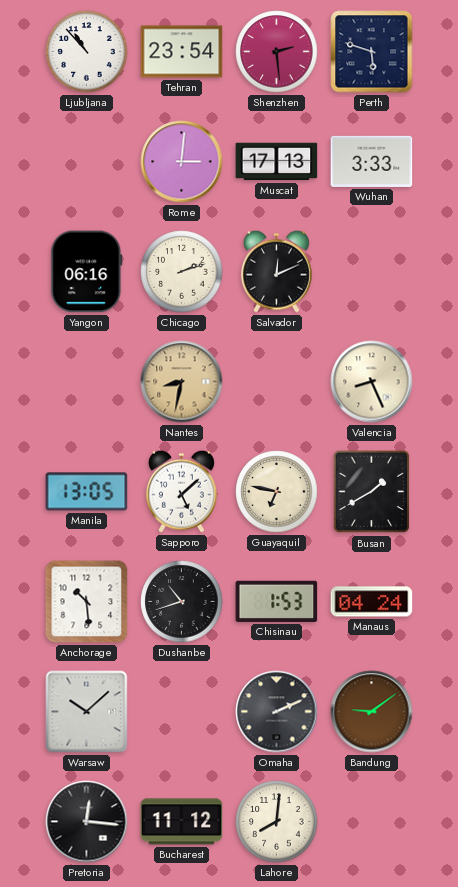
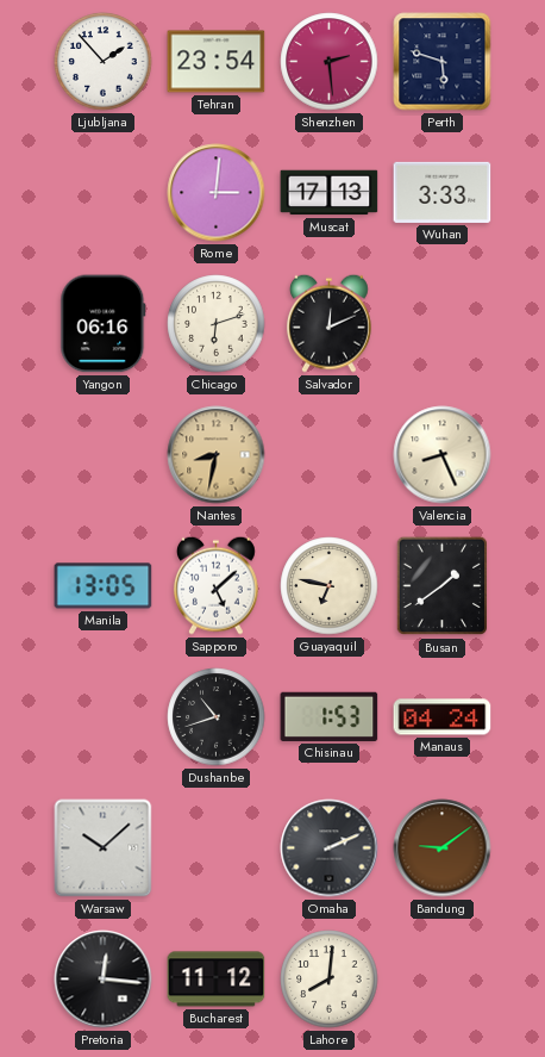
Ljubljana: 10:53 -> 1:53 (104, 62)
Chicago: 2:12 -> 6:12 (217, 324)
Busan: 1:40 -> 1:39 (443, 586)
Anchorage: 10:29 -> none (87, 602)
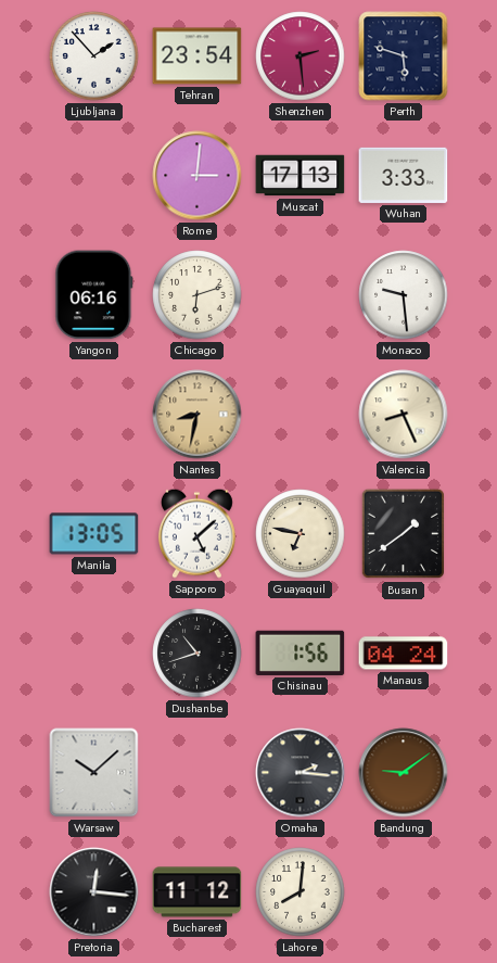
Salvador: 12:11 -> none (328, 323)
Monaco: none -> 9:29 (404, 295)
Chisinau: 1:53 -> 1:56 (301, 652)
Omaha: 2:11 -> 2:16 (301, 773)
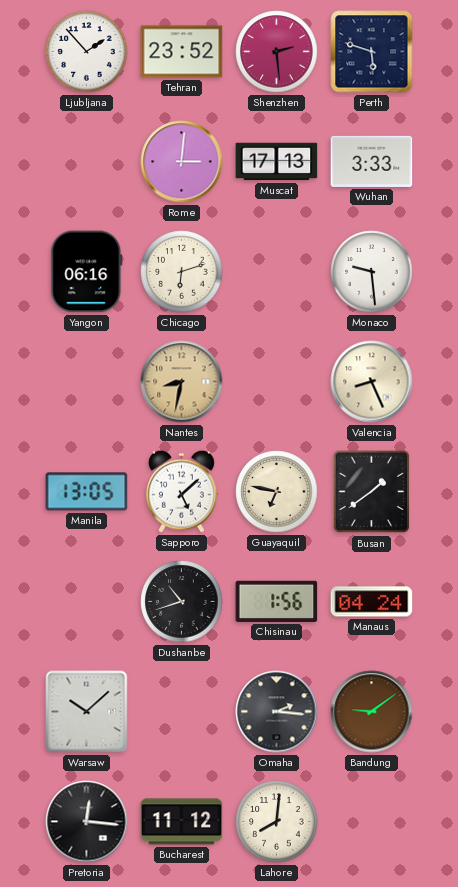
Tehran: 23:54 -> 23:52 (182, 52)
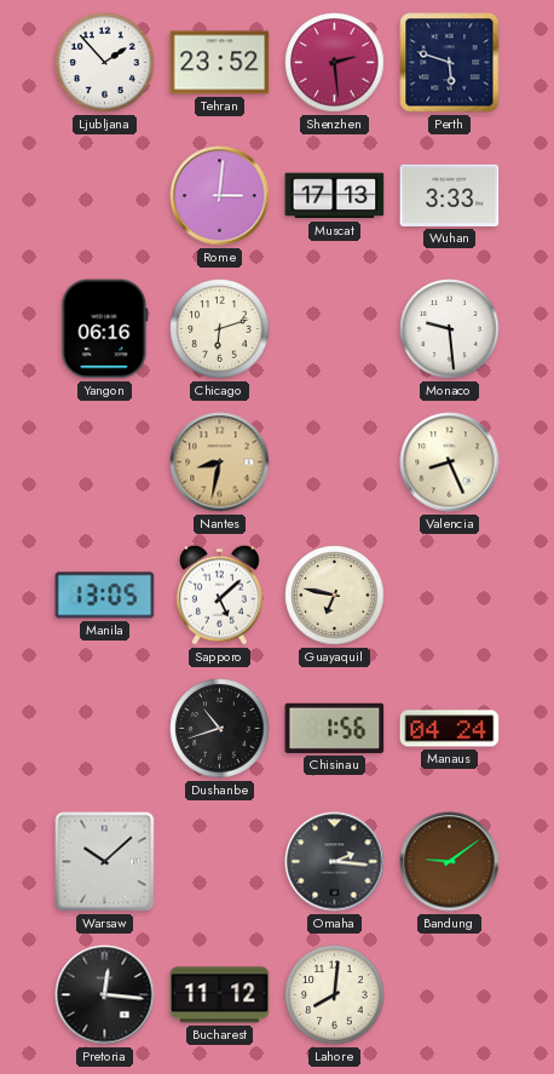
Busan: 1:39 -> none (372, 492)
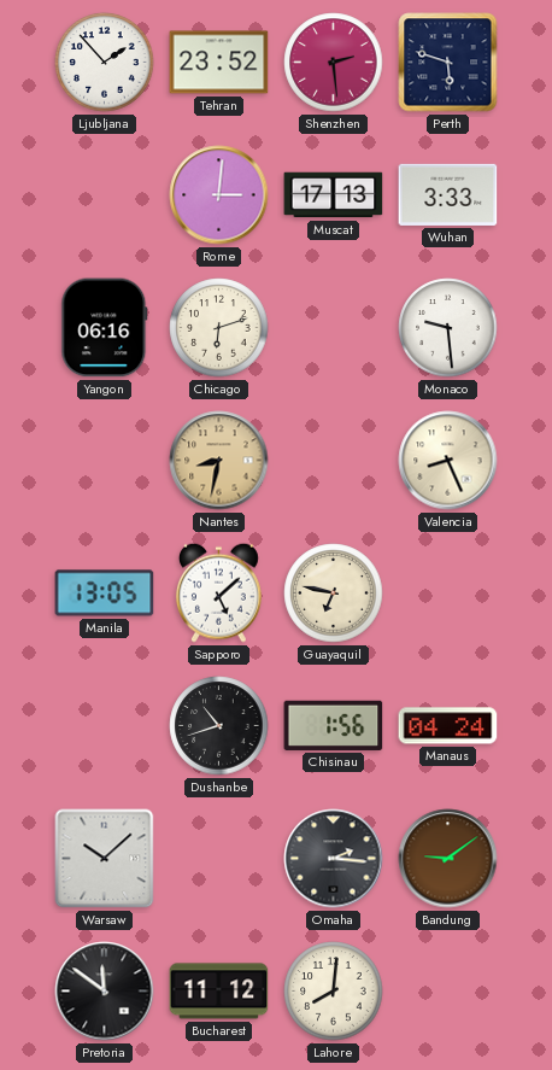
Pretoria: 12:16 -> 11:51 (105, 992)
